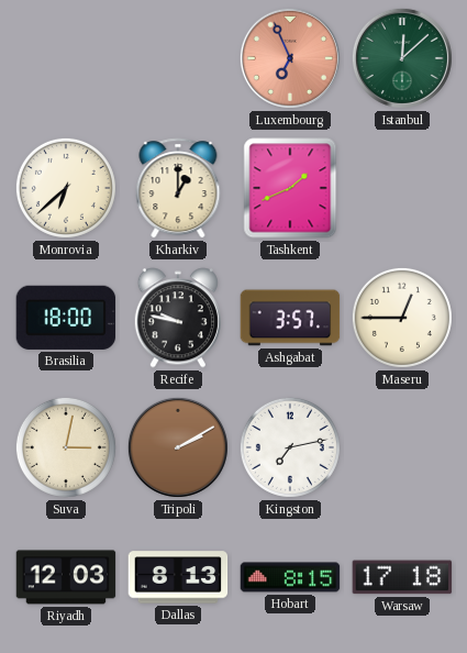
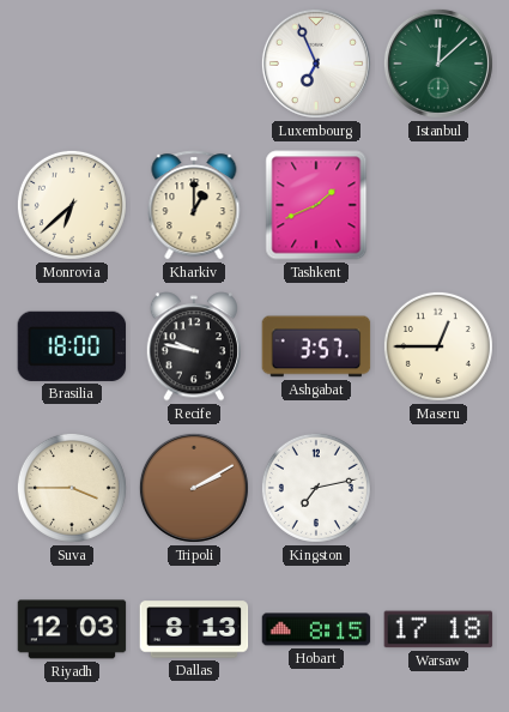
Luxembourg dial: salmon -> white (316, 64)
Suva: 3:02 -> 3:45 (72, 488)
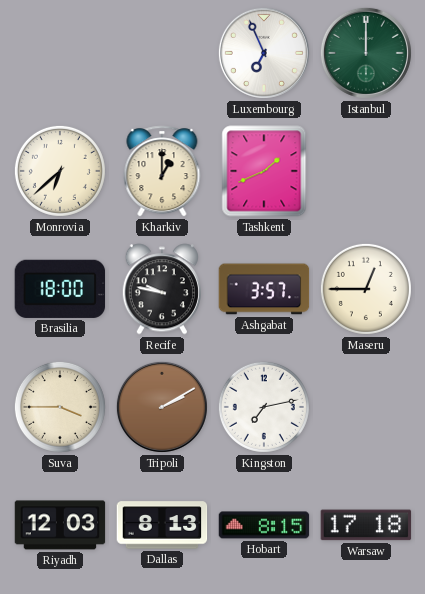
Istanbul: 12:08 -> 12:00 (366, 53)
